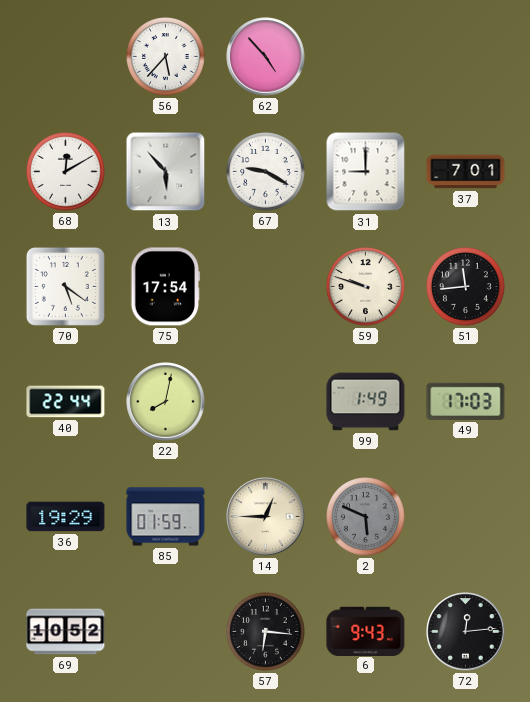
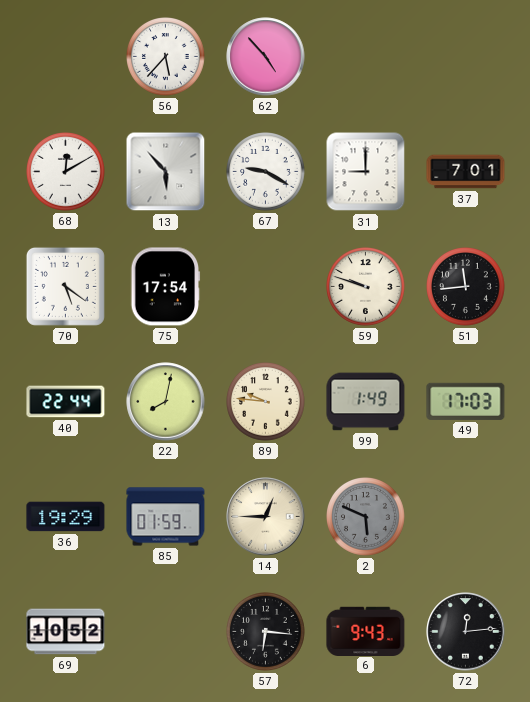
89: none -> 9:46 (266, 402)
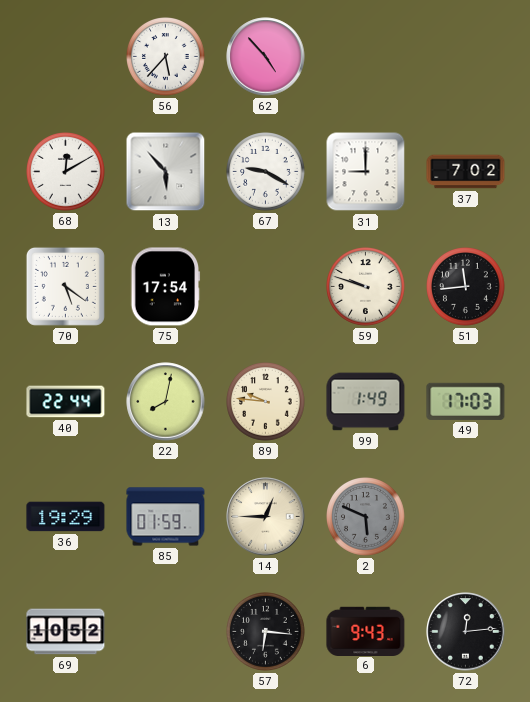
37: 7:01 -> 7:02 (466, 172)
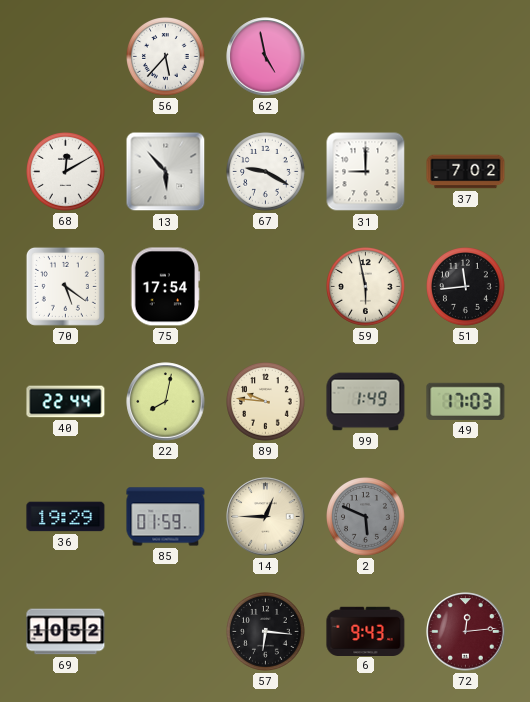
62: 4:53 -> 4:58 (266, 57)
59: 9:48 -> 5:58 (366, 287)
72 dial: black -> burgundy (466, 632)
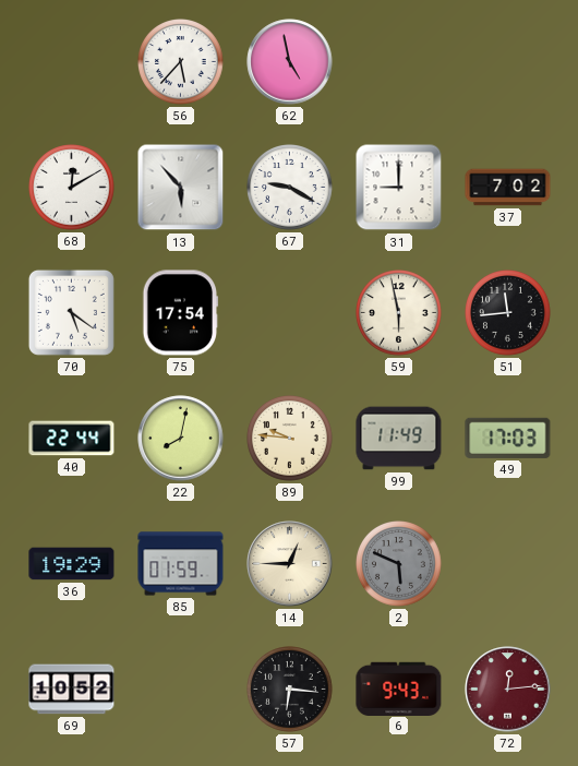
99: 1:49 -> 11:49 (399, 439)
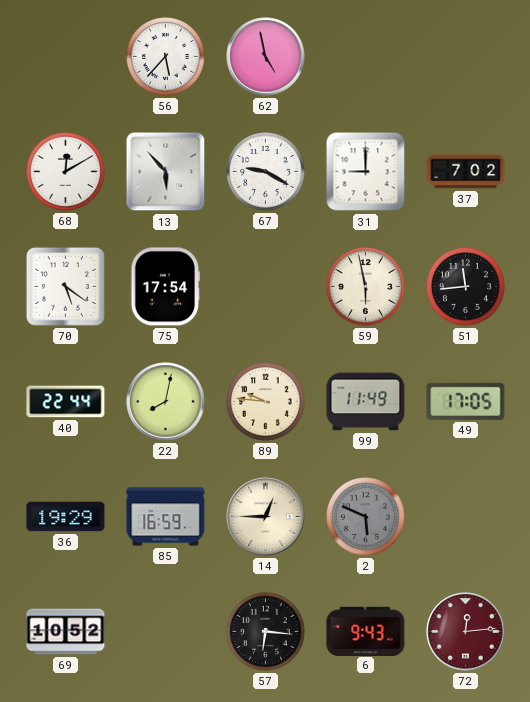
49: 17:03 -> 17:05 (466, 401)
85: 01:59 -> 16:59 (166, 517)
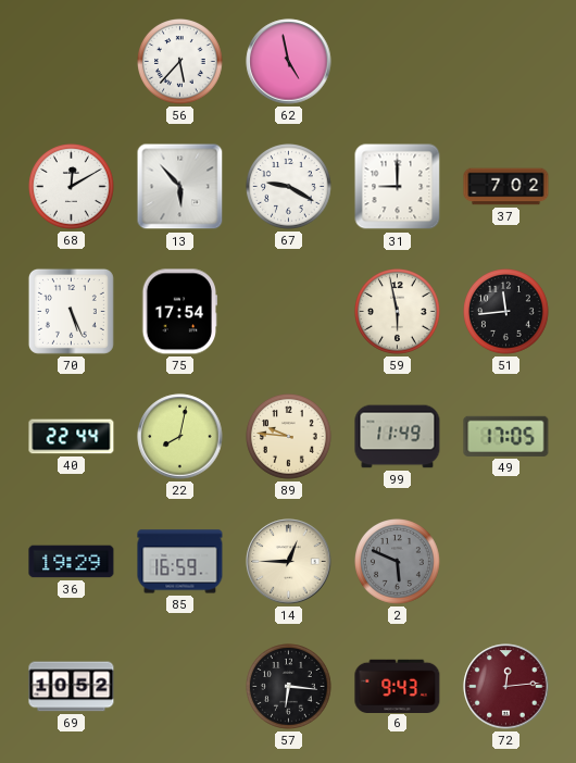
70: 5:21 -> 5:26 (71, 311)
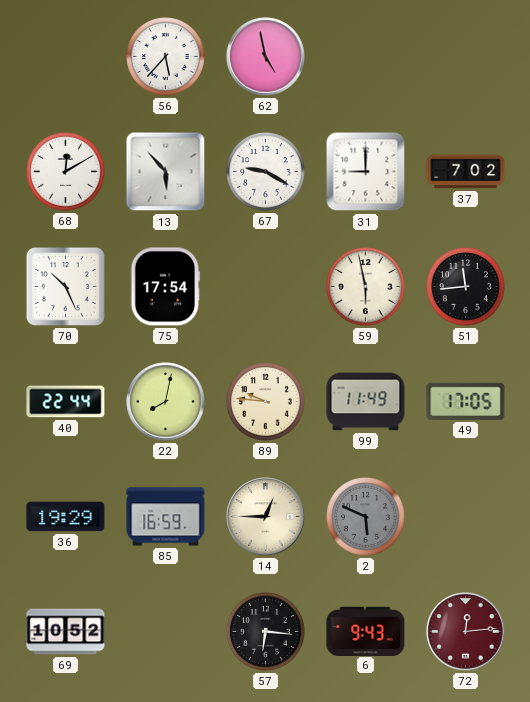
70: 5:26 -> 10:26 (65, 286)
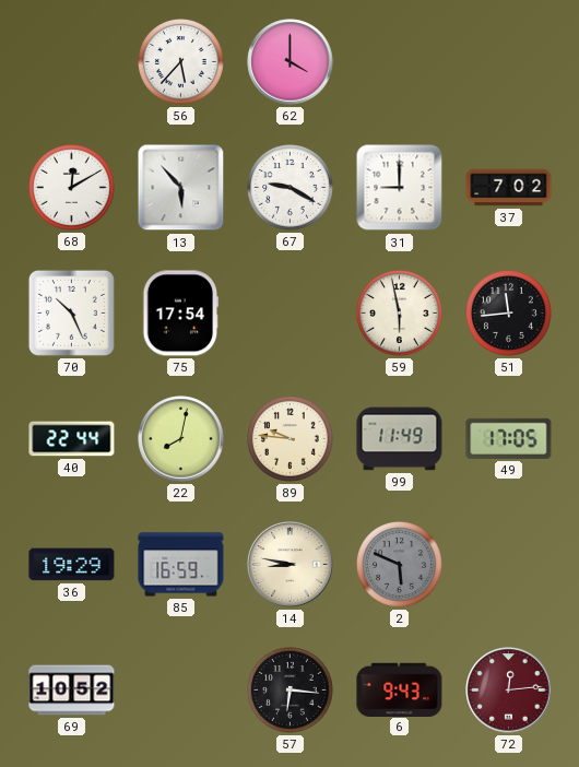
62: 4:58 -> 4:00 (291, 62)
14: 12:45 -> 8:47 (291, 565)
